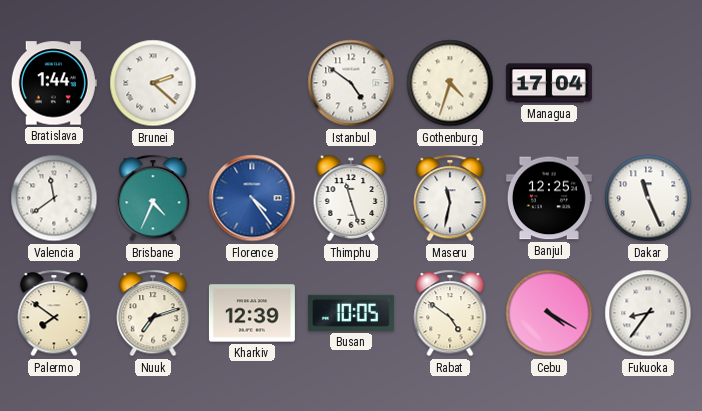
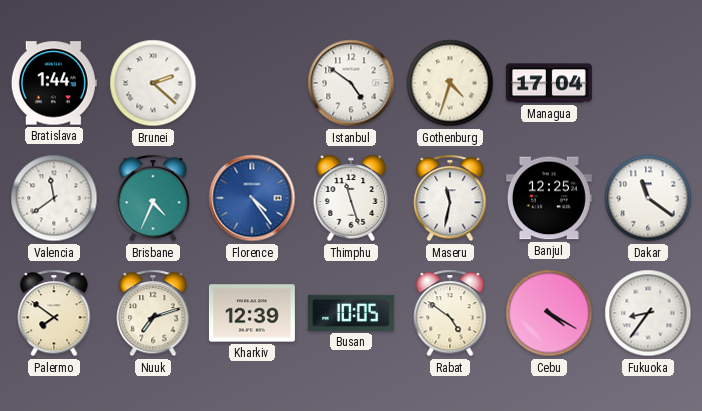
Dakar: 11:26 -> 11:21 (648, 198)
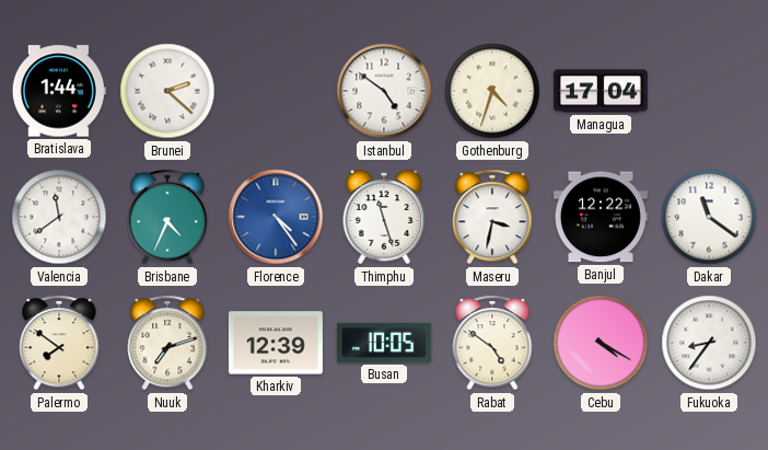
Maseru: 11:32 -> 3:32 (492, 217)
Banjul: 12:25 -> 12:22 (601, 217)
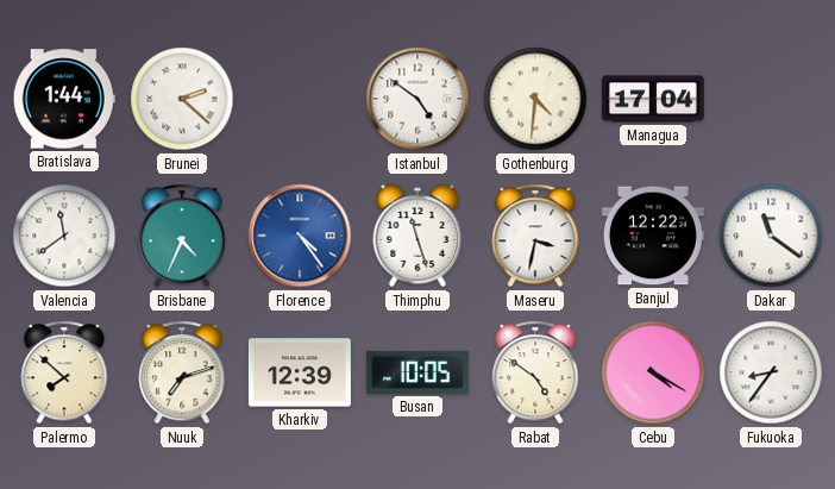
Gothenburg: 4:33 -> 4:31 (535, 99)
Palermo: 7:51 -> 7:52 (64, 372)
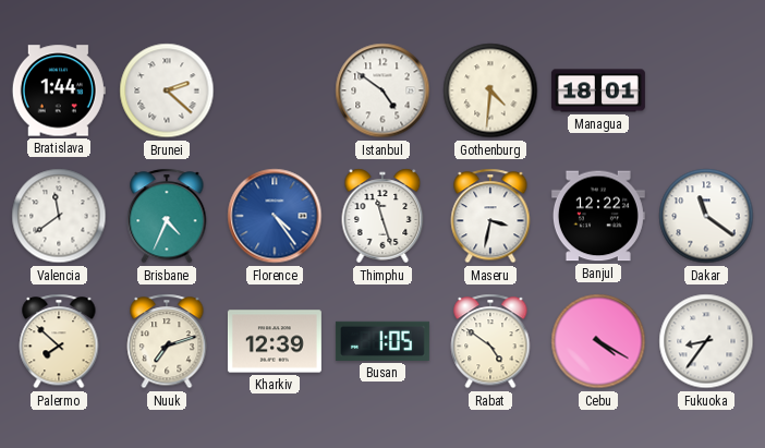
Managua: 17:04 -> 18:01 (598, 90)
Busan: 10:05 -> 1:05 (382, 341)
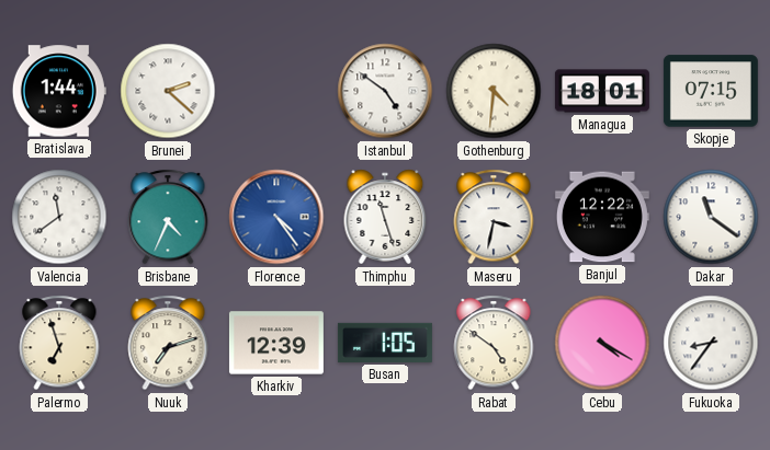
Skopje: none -> 07:15 (711, 91)
Palermo: 7:52 -> 6:57 (59, 343)
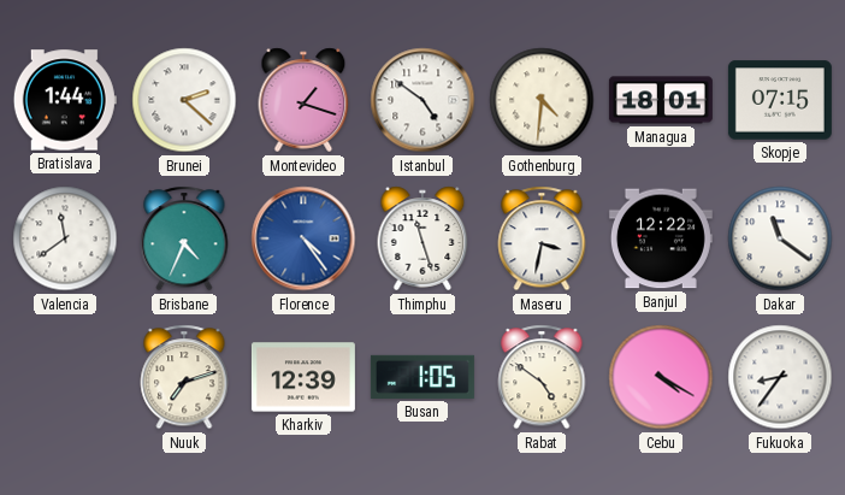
Montevideo: none -> 1:18 (303, 100)
Palermo: 6:57 -> none (59, 343)
